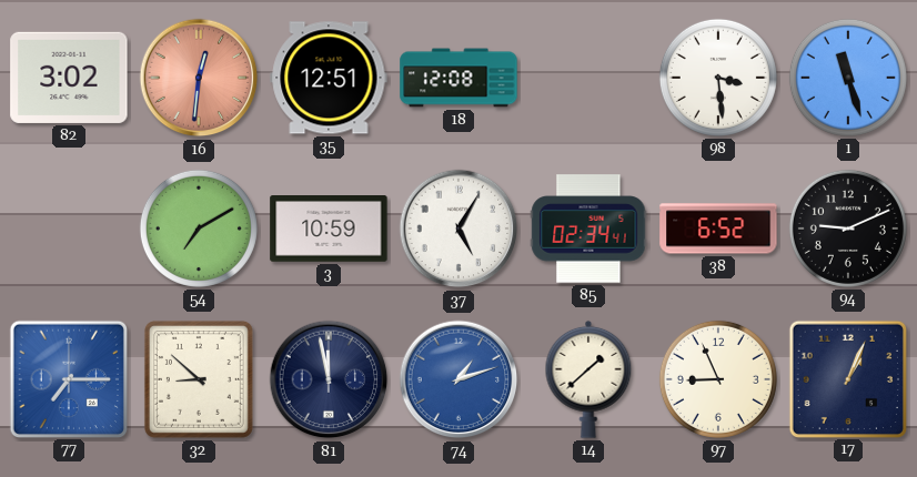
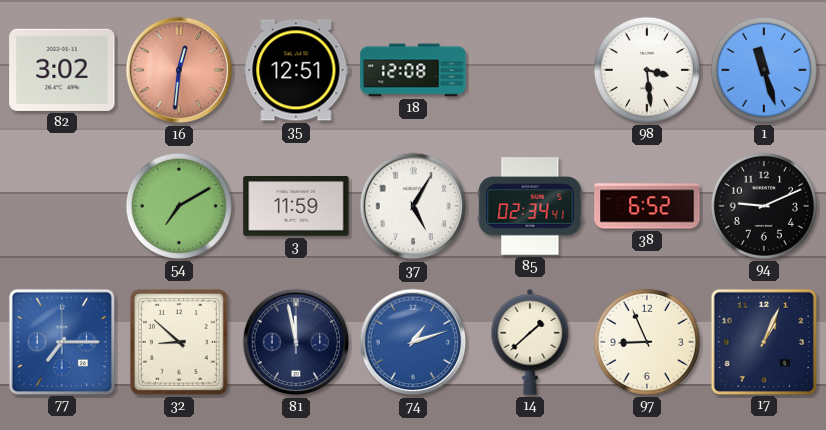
3: 10:59 -> 11:59 (296, 207)
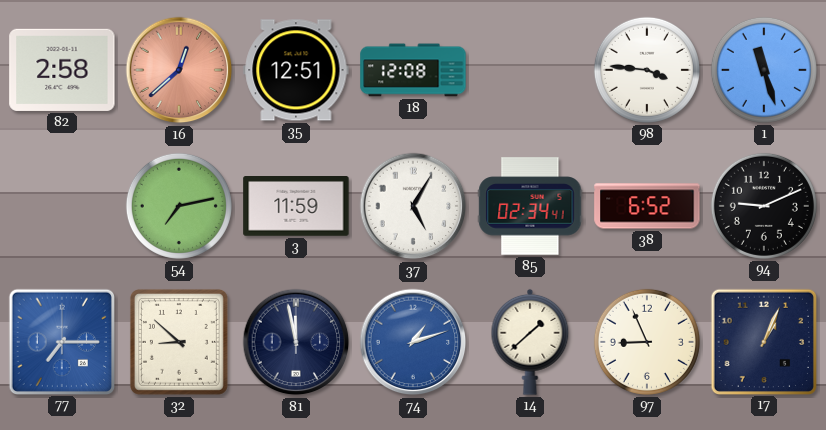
82: 3:02 -> 2:58 (62, 70)
16: 12:31 -> 12:38 (179, 70)
98: 3:29 -> 3:46 (647, 70)
54: 7:10 -> 7:13 (179, 206)
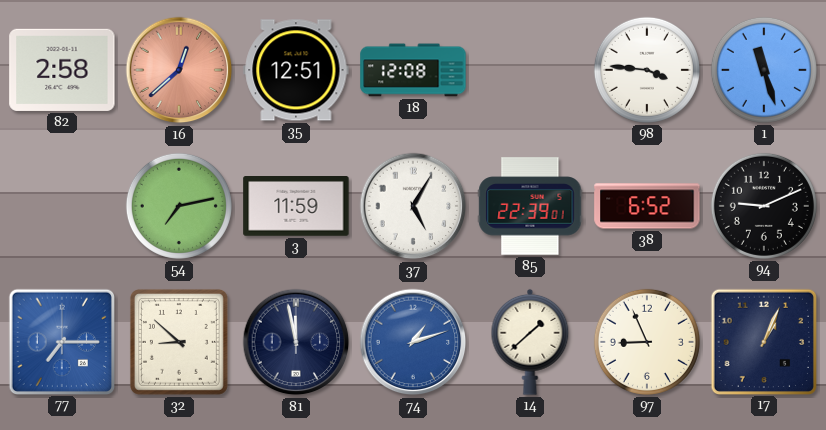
85: 02:34 -> 22:39 (530, 206)
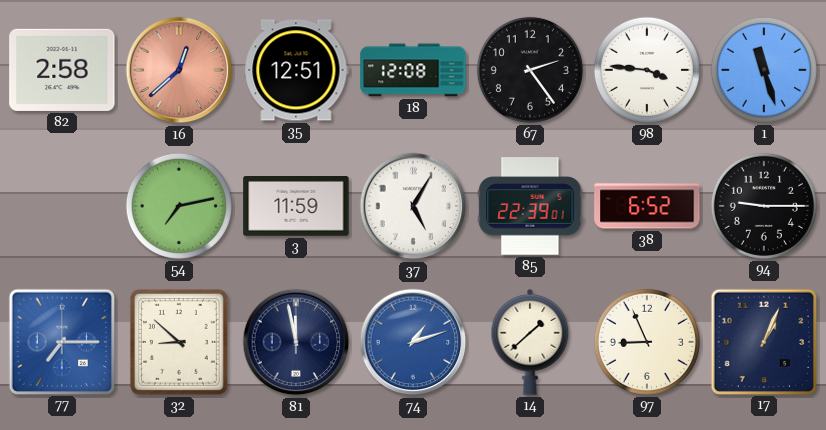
67: none -> 2:24 (530, 70)
94: 9:11 -> 9:15 (764, 206)
